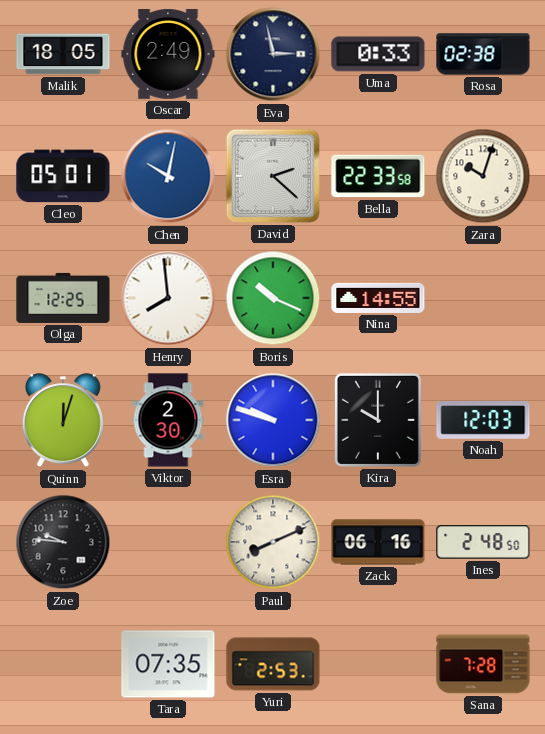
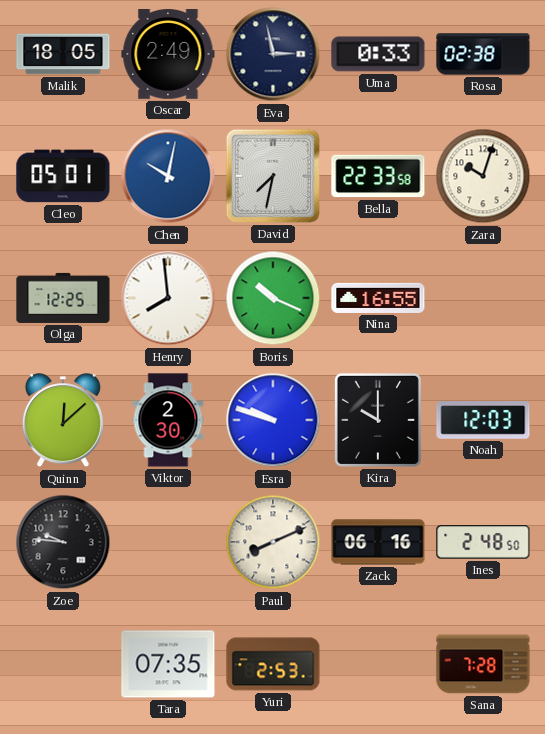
David: 2:22 -> 7:32 (273, 176)
Nina: 14:55 -> 16:55 (378, 298)
Quinn: 12:03 -> 12:08 (63, 421)
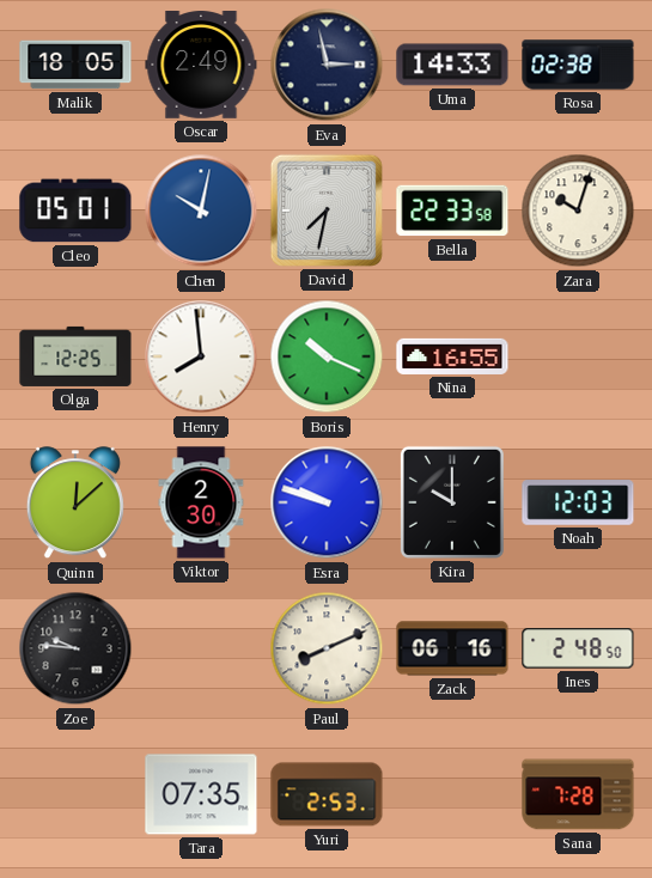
Uma: 0:33 -> 14:33 (452, 65)
